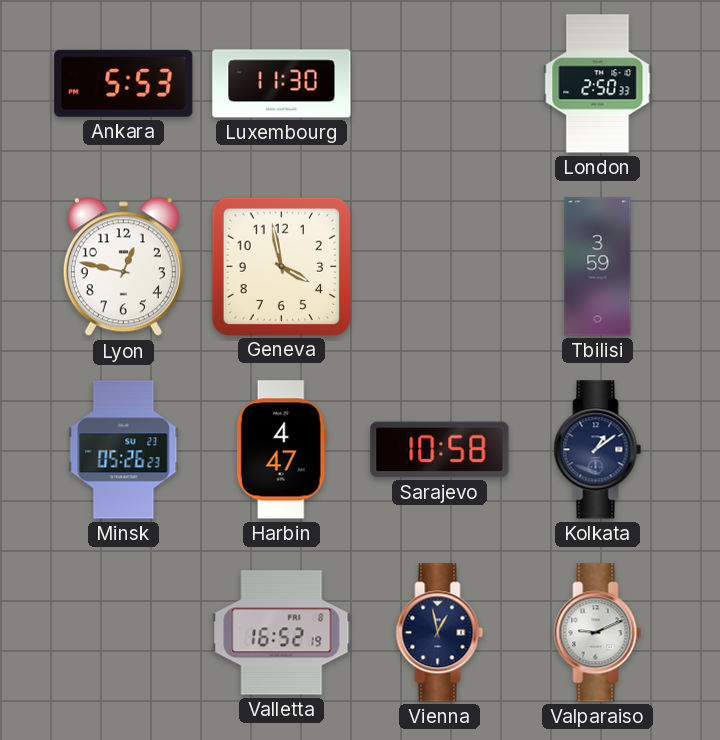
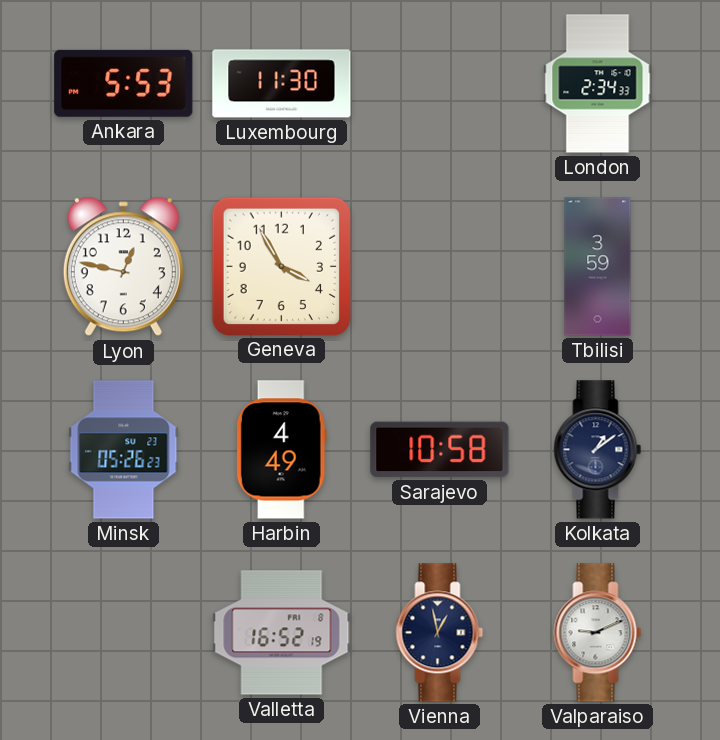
London: 2:50 -> 2:34 (598, 84)
Geneva: 3:58 -> 3:55 (281, 266)
Harbin: 4:47 -> 4:49 (281, 450)
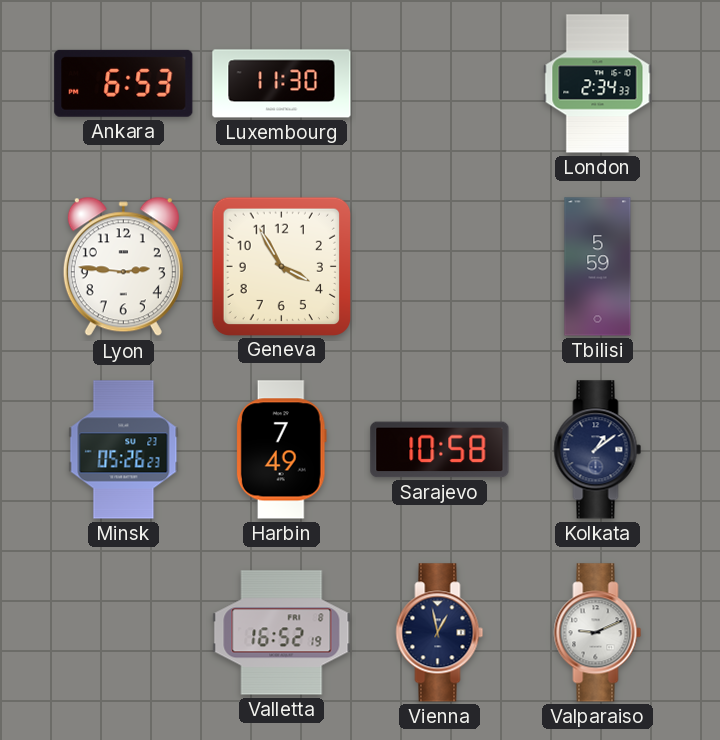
Ankara: 5:53 -> 6:53 (124, 83)
Lyon: 12:47 -> 2:46 (123, 267)
Tbilisi: 3:59 -> 5:59 (598, 267)
Harbin: 4:49 -> 7:49 (281, 450)
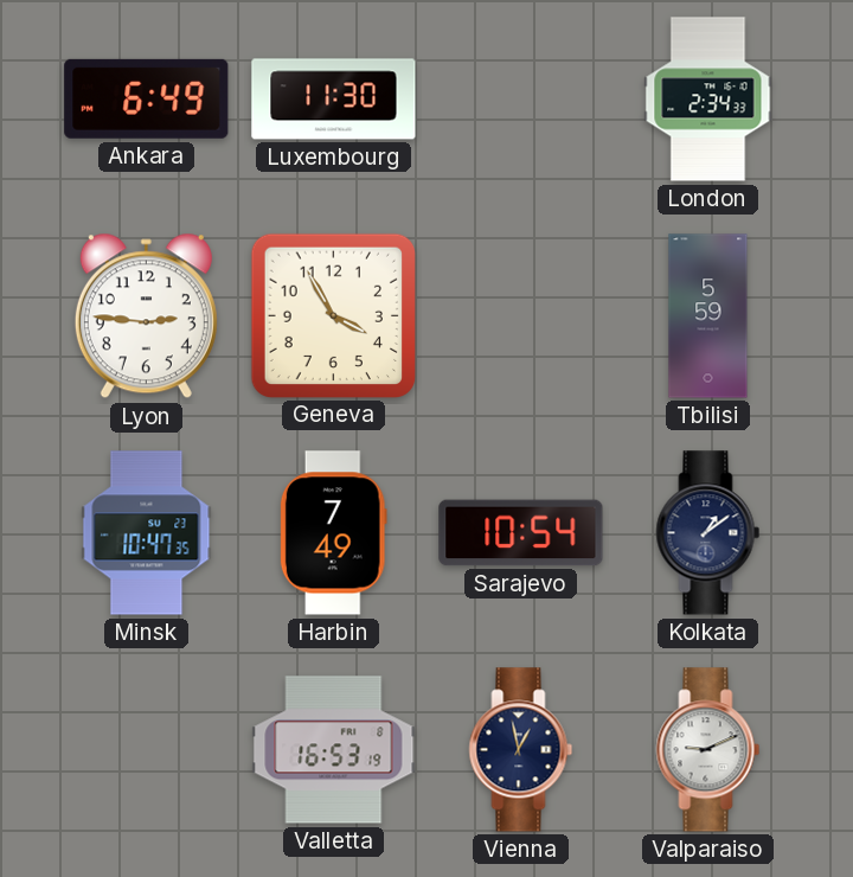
Ankara: 6:53 -> 6:49 (147, 98)
Minsk: 05:26 -> 10:47 (147, 533)
Sarajevo: 10:58 -> 10:54 (521, 533)
Valletta: 16:52 -> 16:53 (334, 750)
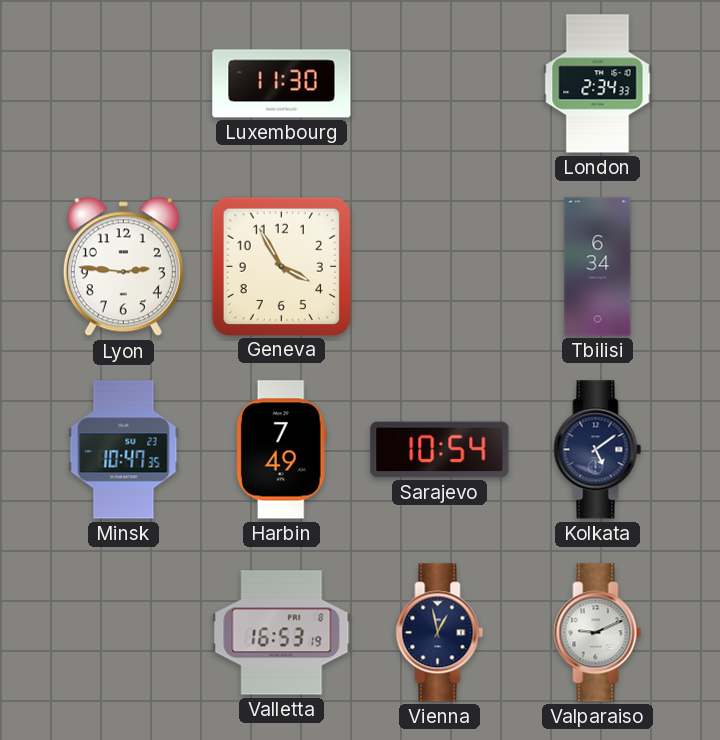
Ankara: 6:49 -> none (147, 98)
Tbilisi: 5:59 -> 6:34 (598, 267)
Kolkata: 1:09 -> 5:09 (598, 450)
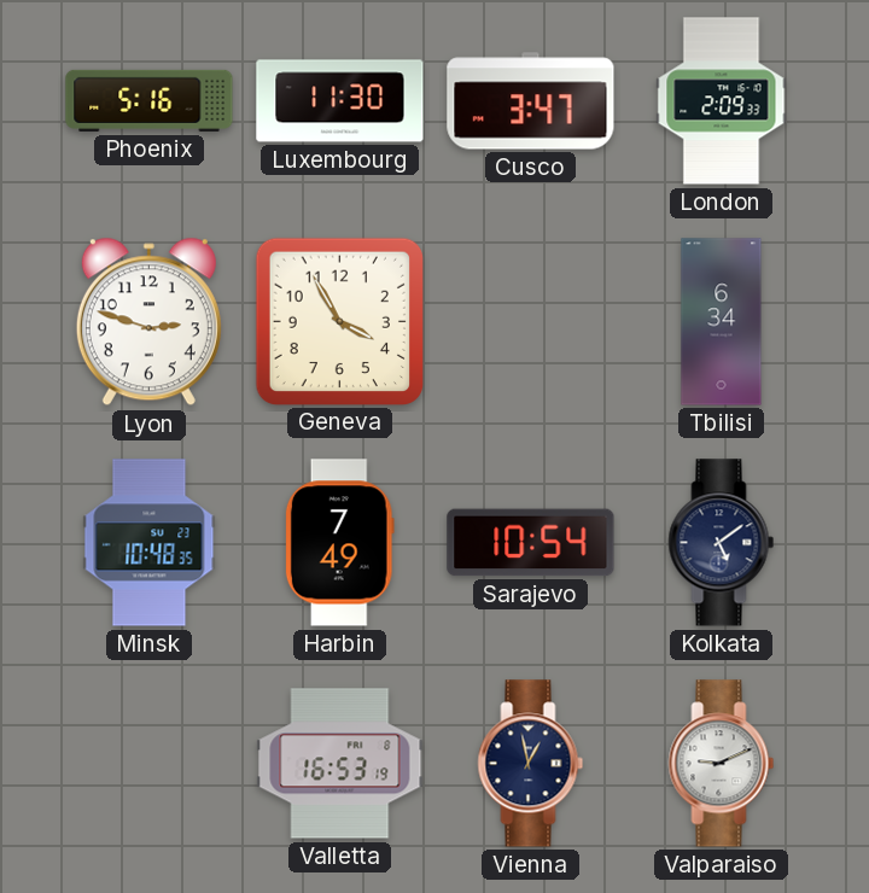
Phoenix: none -> 5:16 (150, 100)
Cusco: none -> 3:47 (531, 101)
London: 2:34 -> 2:09 (722, 101)
Lyon: 2:46 -> 2:48 (148, 322)
Minsk: 10:47 -> 10:48 (150, 543)
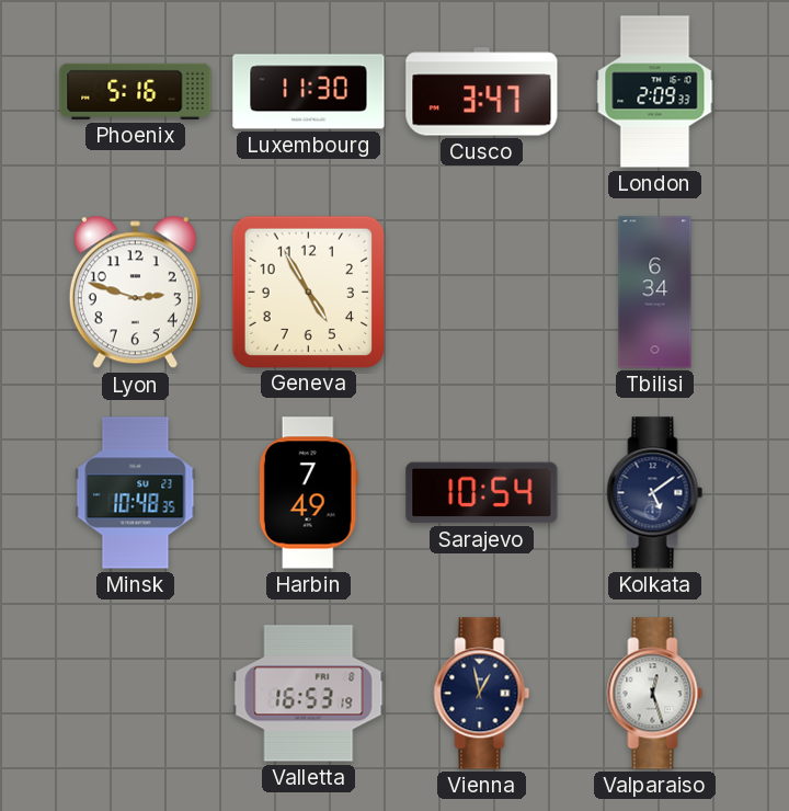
Geneva: 3:55 -> 4:55 (308, 292)
Valparaiso: 9:11 -> 12:27 (655, 694)
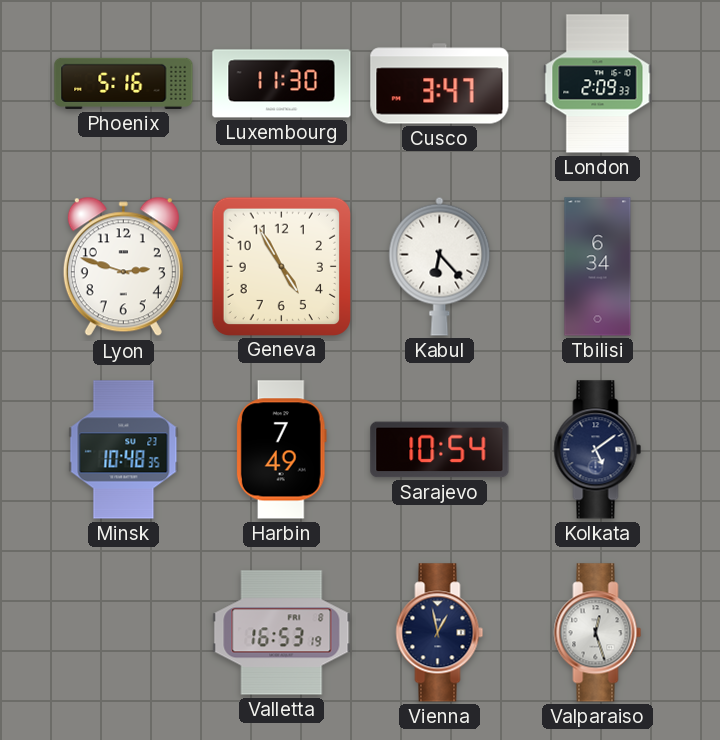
Kabul: none -> 6:23 (440, 266)
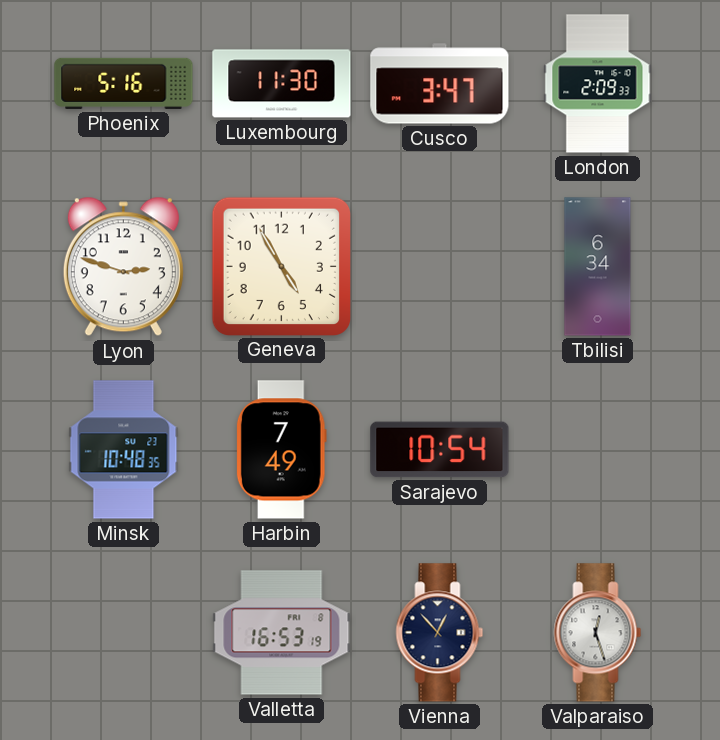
Kabul: 6:23 -> none (440, 266)
Kolkata: 5:09 -> none (598, 450)
Vienna: 12:58 -> 12:53 (440, 633)
